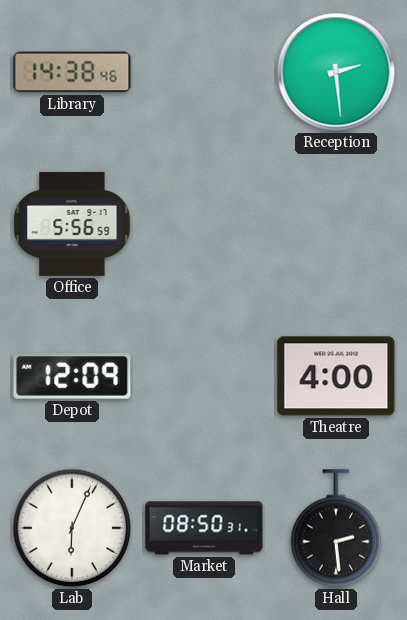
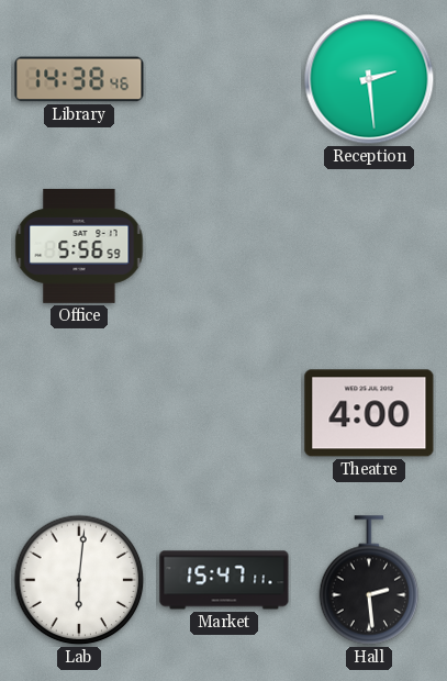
Depot: 12:09 -> none (72, 376)
Lab: 6:04 -> 6:01 (79, 580)
Market: 08:50 -> 15:47 (224, 580)
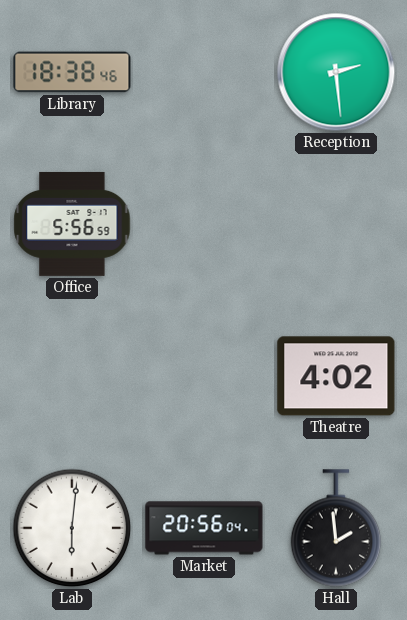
Library: 14:38 -> 18:38 (72, 72)
Theatre: 4:00 -> 4:02 (336, 376)
Market: 15:47 -> 20:56 (204, 528)
Hall: 2:29 -> 1:59 (336, 528)
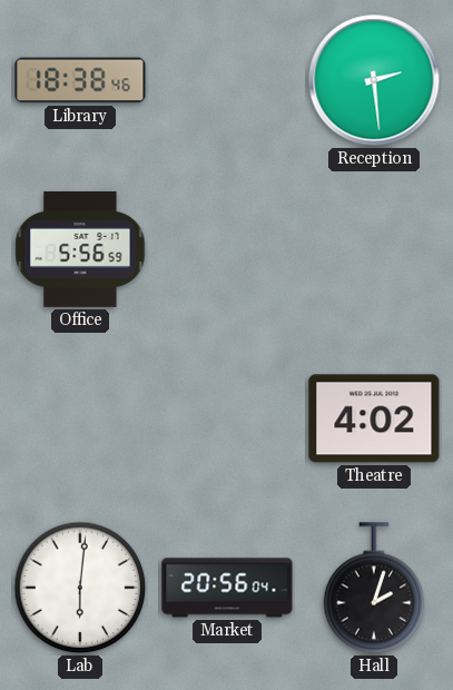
Hall: 1:59 -> 2:03 (374, 588)
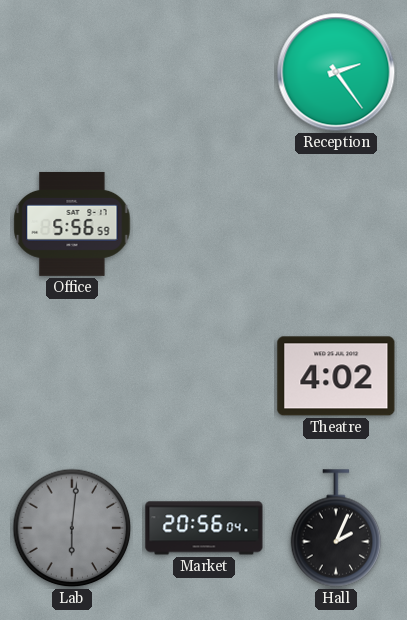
Library: 18:38 -> none (80, 80)
Reception: 2:29 -> 2:24 (336, 72)
Lab dial: white -> grey (72, 528)
Hall: 2:03 -> 2:04 (336, 528)
